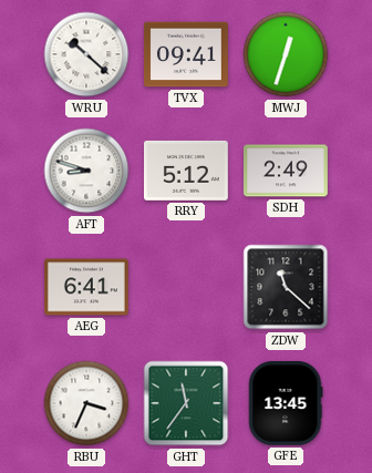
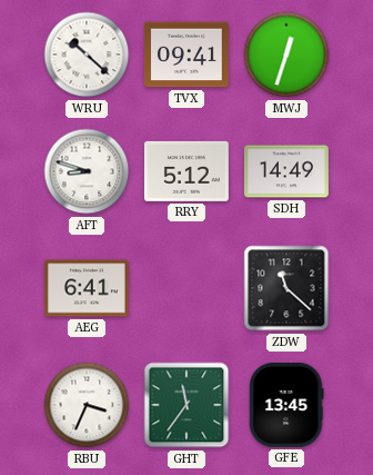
SDH: 2:49 -> 14:49 (286, 171)
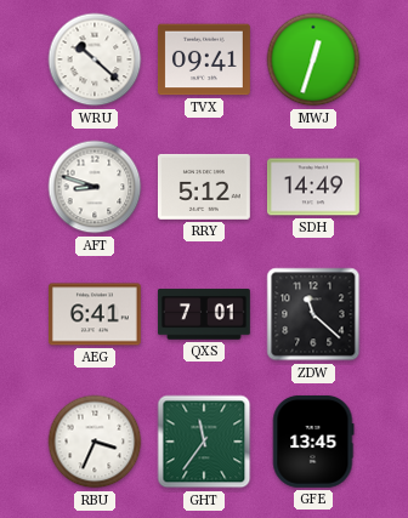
QXS: none -> 7:01 (204, 314)
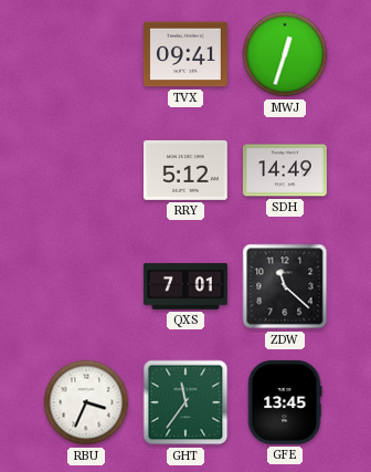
WRU: 10:22 -> none (95, 59)
AFT: 8:48 -> none (95, 187)
AEG: 6:41 -> none (95, 314)
